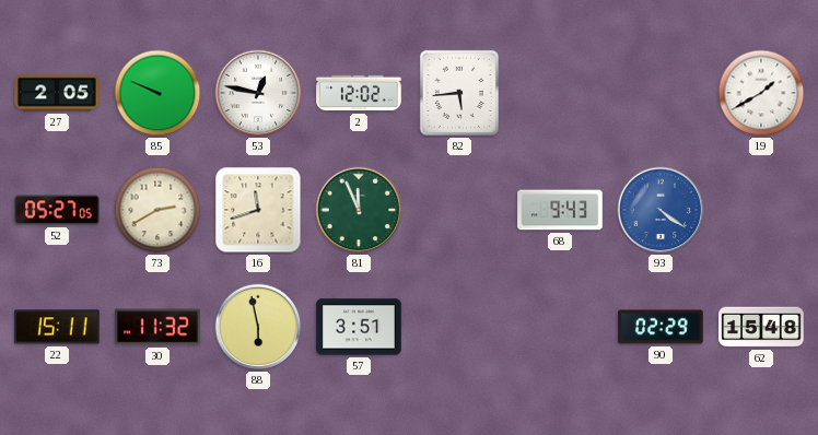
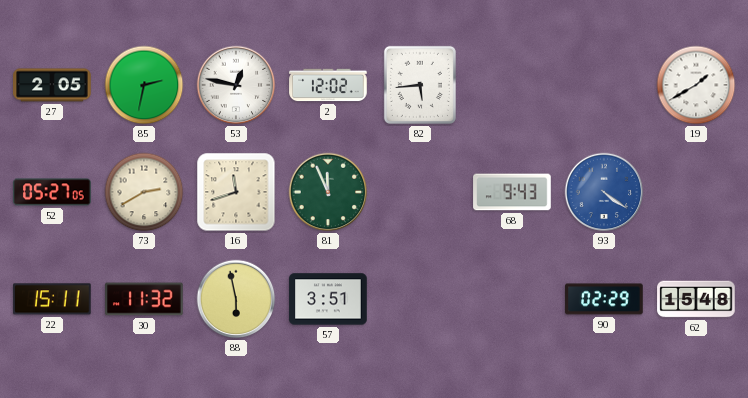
85: 9:49 -> 2:32 (144, 85)
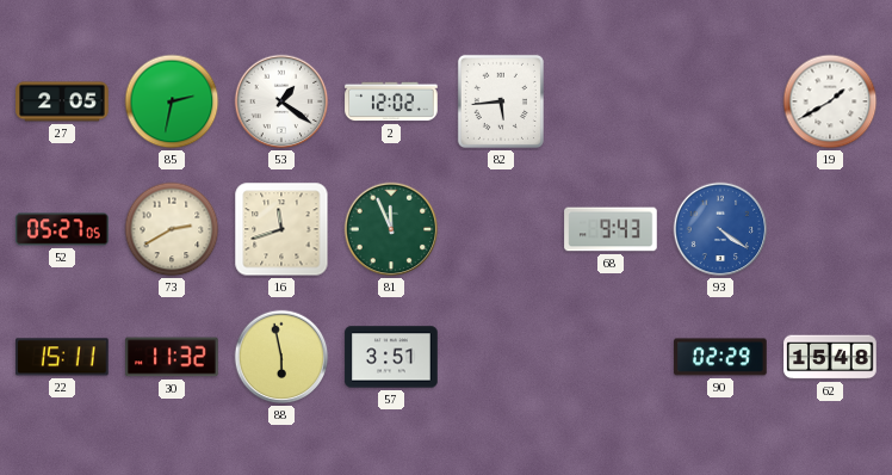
53: 12:47 -> 1:21 (281, 101)
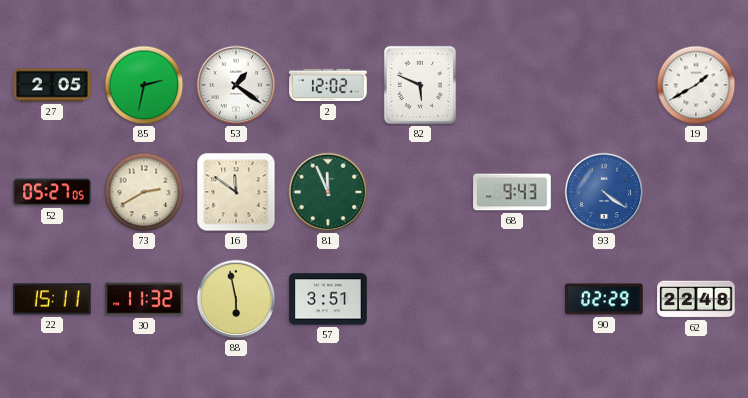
82: 5:44 -> 5:49 (420, 85)
16: 11:42 -> 11:51 (236, 192)
62: 15:48 -> 22:48 (696, 299)
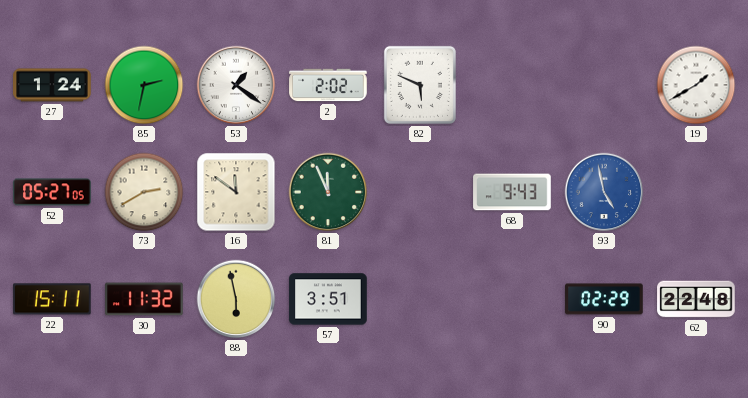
27: 2:05 -> 1:24 (52, 85)
2: 12:02 -> 2:02 (328, 85)
93: 4:21 -> 4:58 (604, 192)
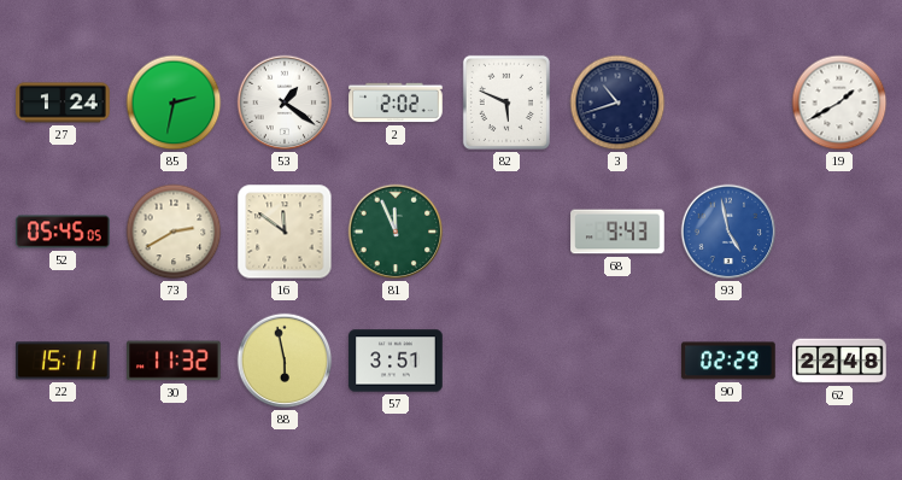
3: none -> 10:42 (617, 103)
52: 05:27 -> 05:45 (63, 232)
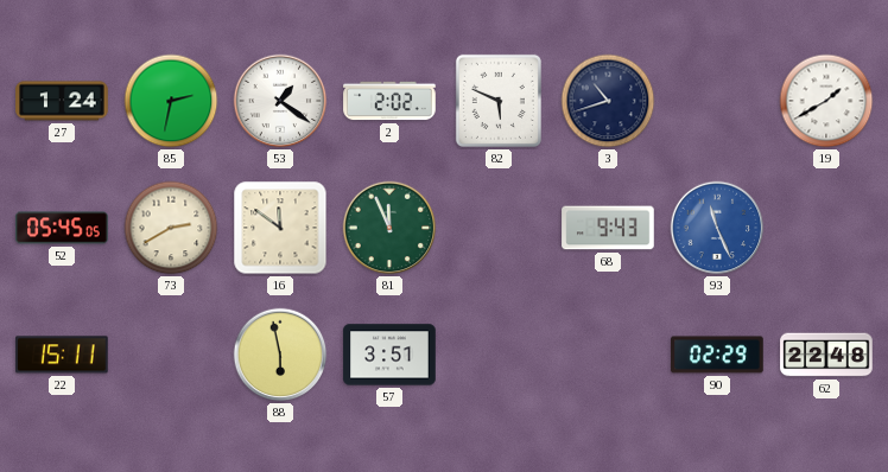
93: 4:58 -> 11:26 (717, 228)
30: 11:32 -> none (174, 361)
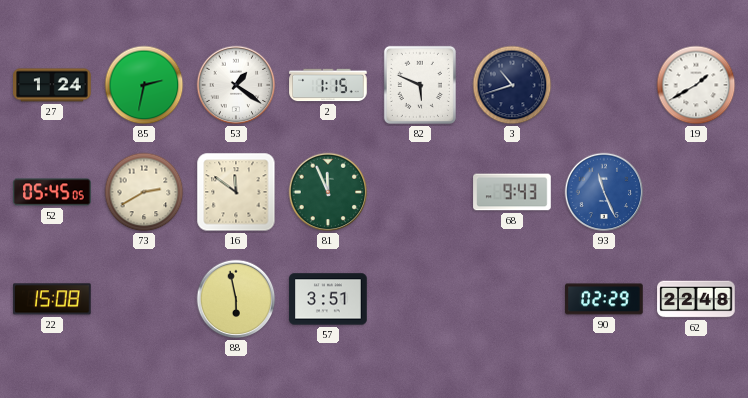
2: 2:02 -> 1:15 (328, 85)
22: 15:11 -> 15:08 (52, 299)
